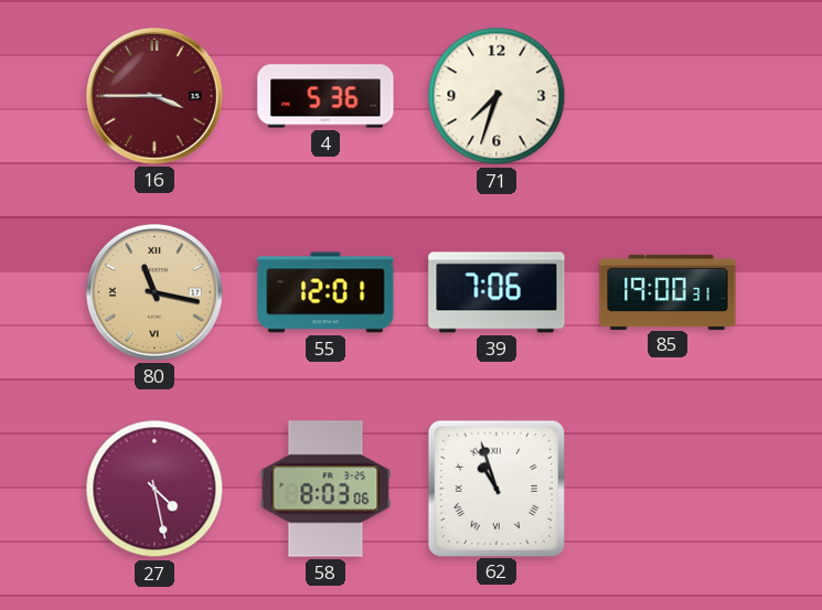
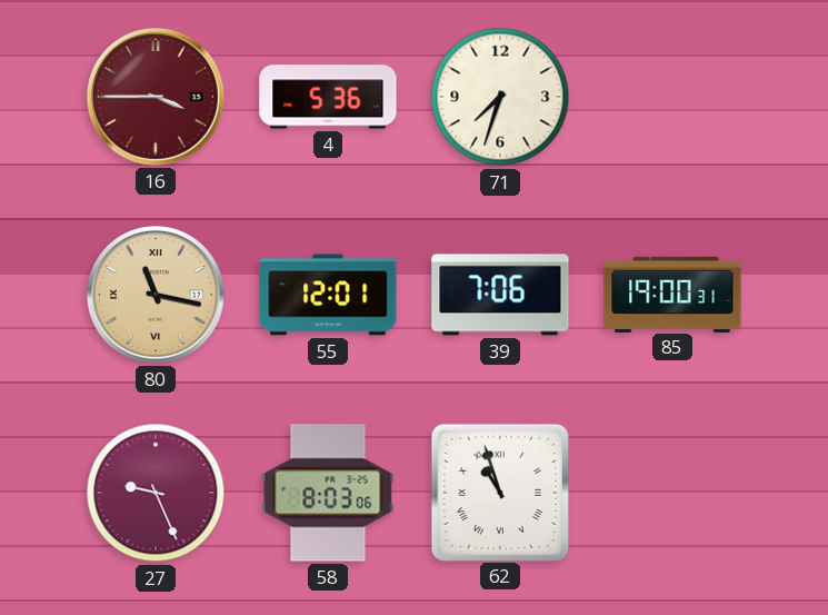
27: 4:28 -> 9:26 (156, 493)
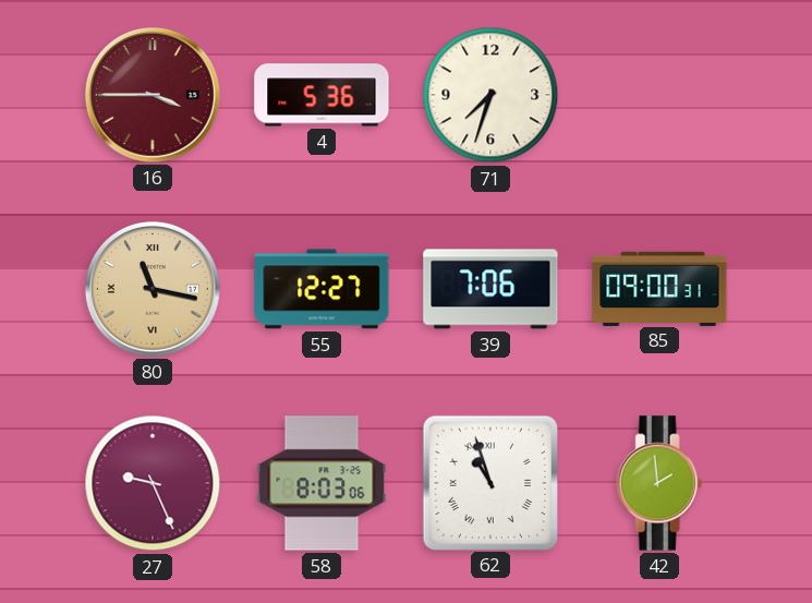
55: 12:01 -> 12:27 (322, 289)
85: 19:00 -> 09:00 (659, 288)
42: none -> 1:59 (659, 483)
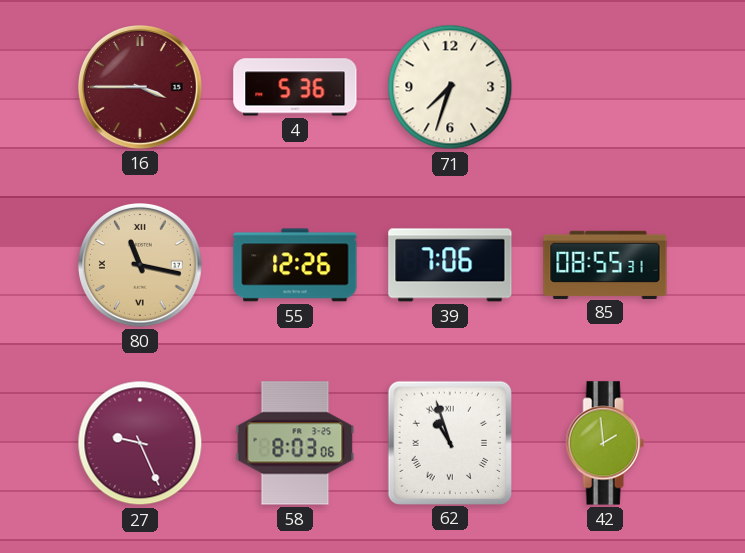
55: 12:27 -> 12:26 (295, 265)
85: 09:00 -> 08:55 (605, 264)
